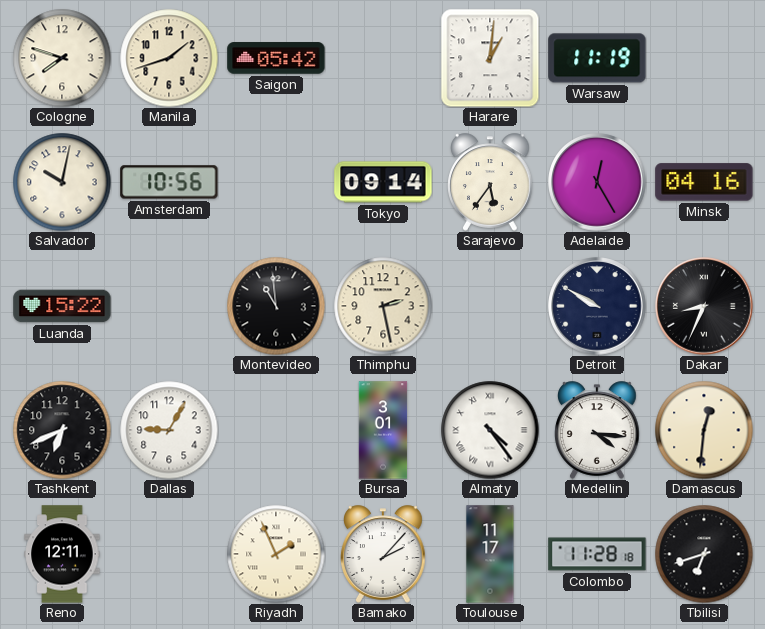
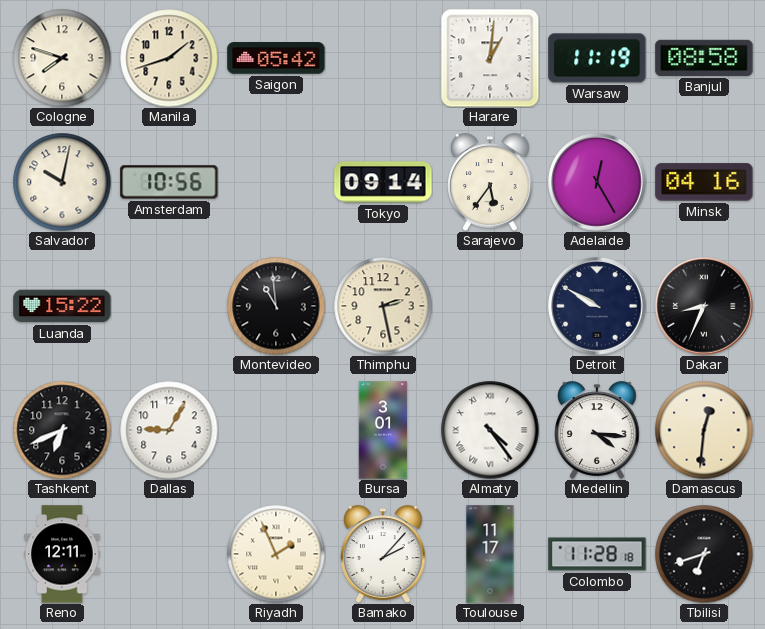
Banjul: none -> 08:58 (704, 58)
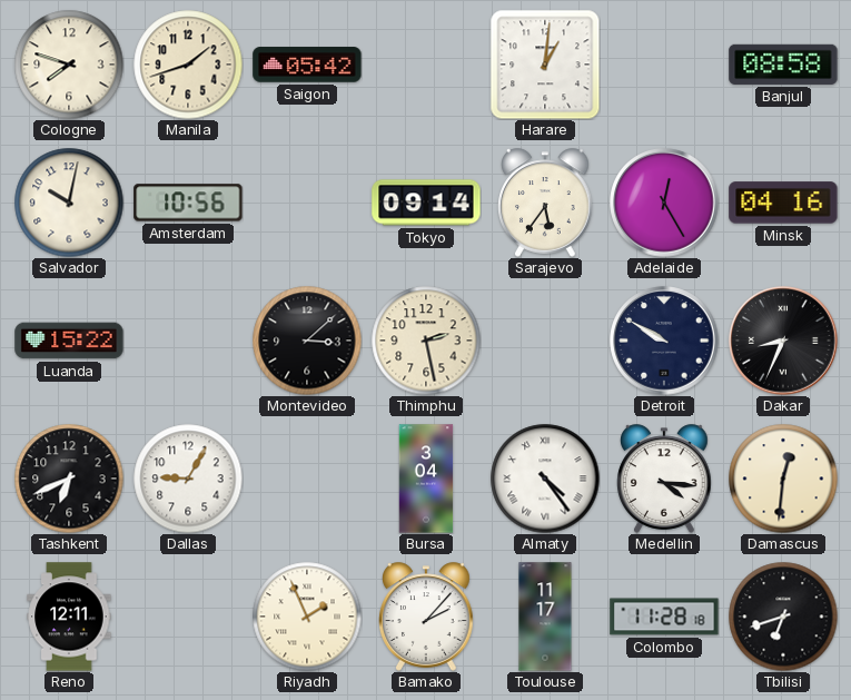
Warsaw: 11:19 -> none (597, 58)
Montevideo: 10:59 -> 3:08 (307, 341)
Bursa: 3:01 -> 3:04 (426, 479)
